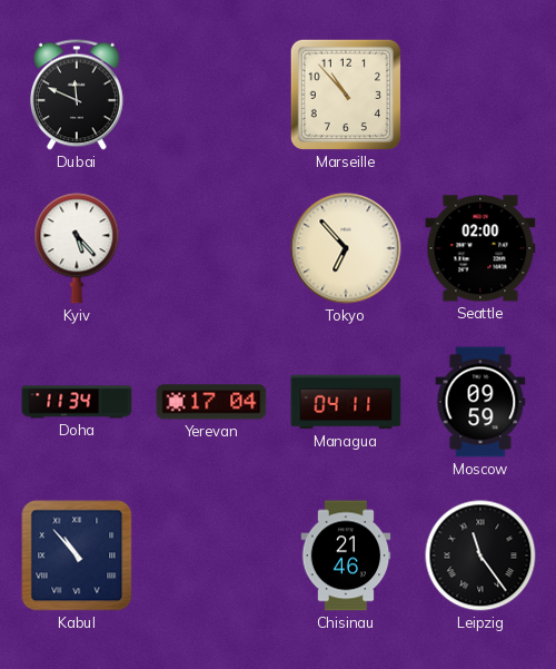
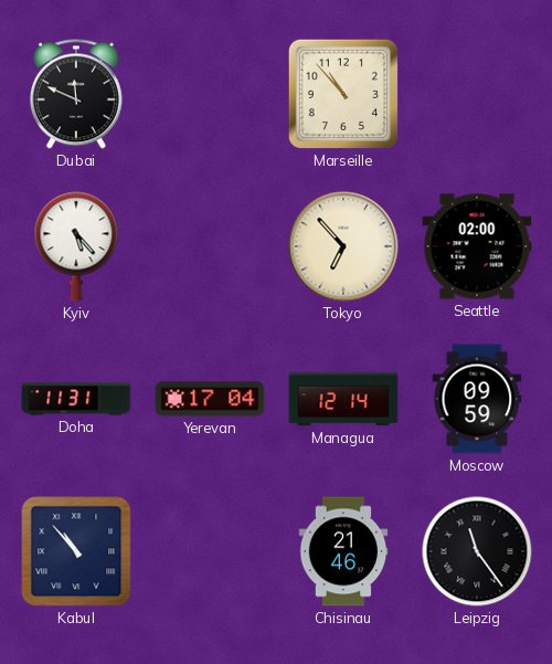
Doha: 11:34 -> 11:31 (76, 399)
Managua: 04:11 -> 12:14 (343, 399)
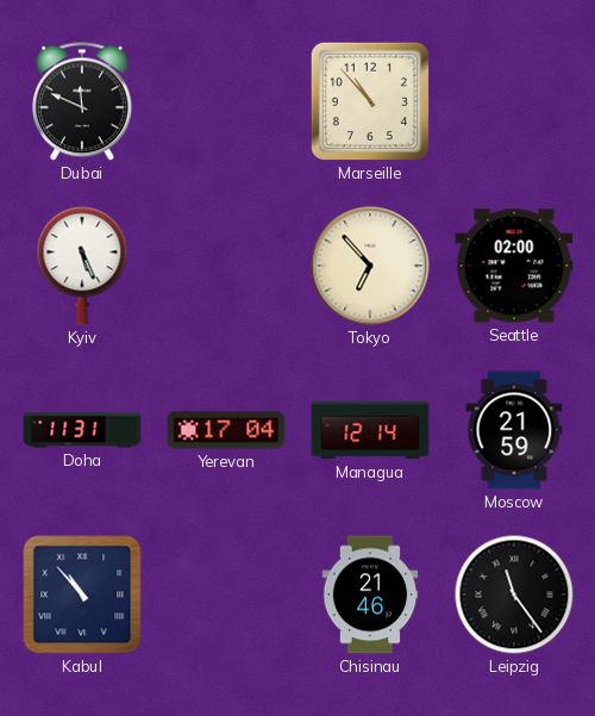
Kyiv: 5:23 -> 5:26 (82, 266)
Moscow: 09:59 -> 21:59 (514, 430)
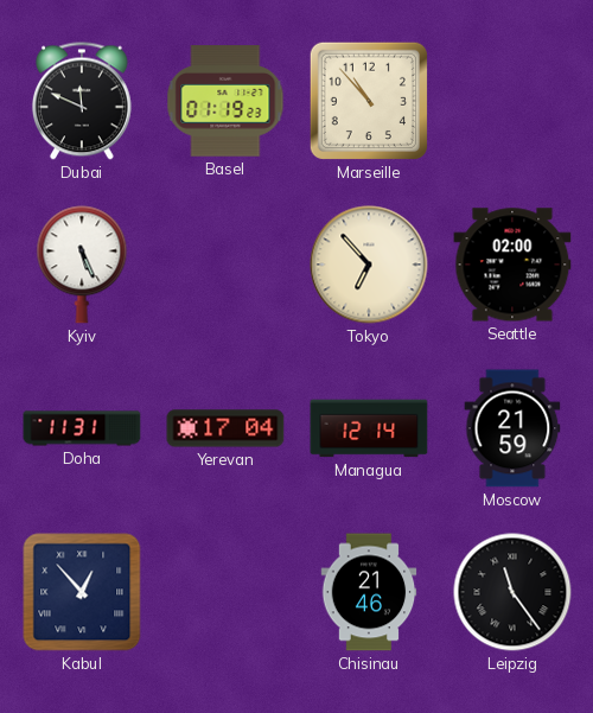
Basel: none -> 01:19 (225, 101)
Kabul: 10:53 -> 12:53 (82, 592)
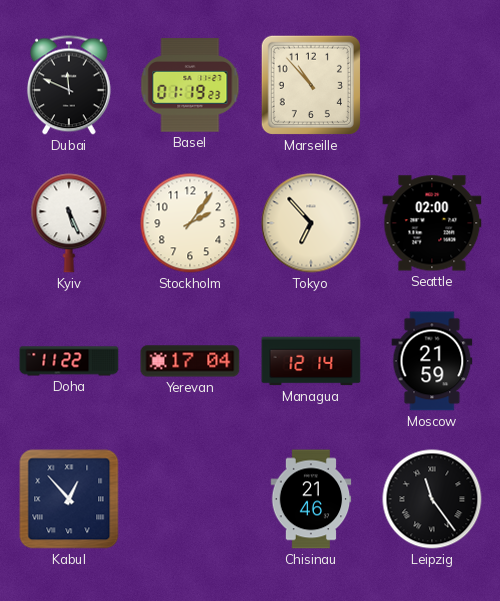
Stockholm: none -> 2:06 (190, 223)
Doha: 11:31 -> 11:22 (69, 361)
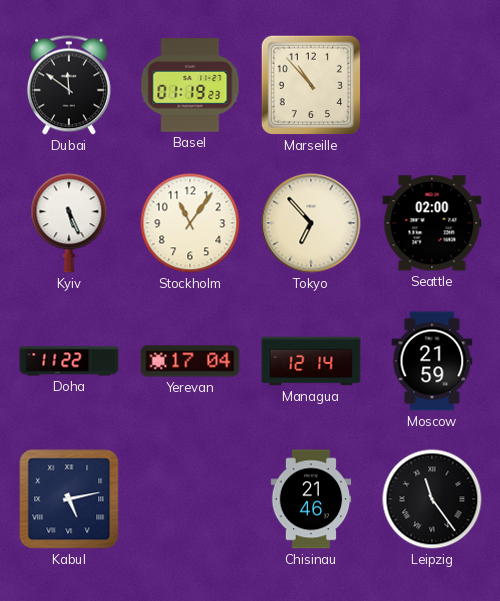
Dubai: 11:49 -> 11:51 (69, 85)
Stockholm: 2:06 -> 11:06 (190, 223)
Kabul: 12:53 -> 5:13 (69, 499)
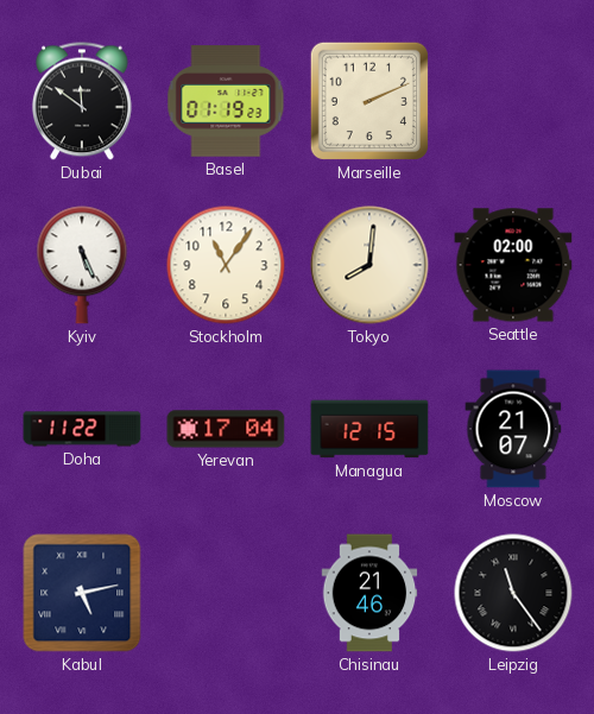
Marseille: 10:53 -> 2:11 (369, 101)
Tokyo: 6:53 -> 8:01 (369, 265)
Managua: 12:14 -> 12:15 (369, 429)
Moscow: 21:59 -> 21:07 (513, 429)
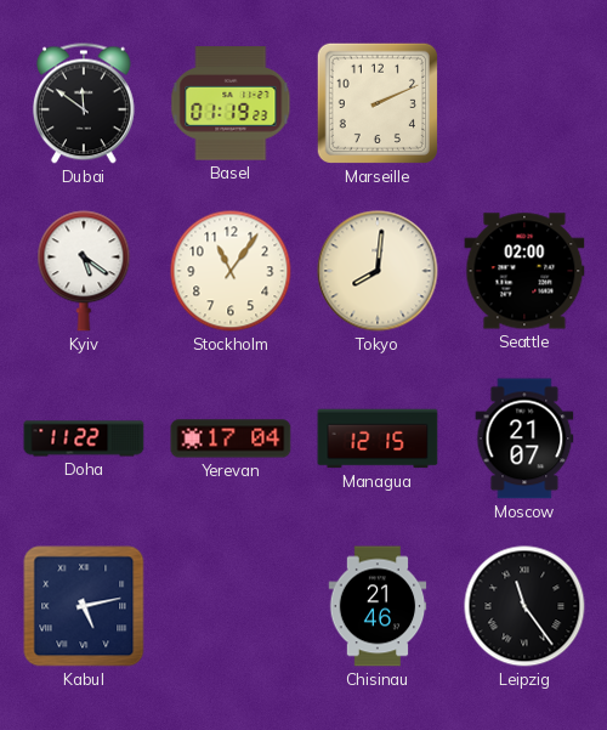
Kyiv: 5:26 -> 5:21 (84, 271)
